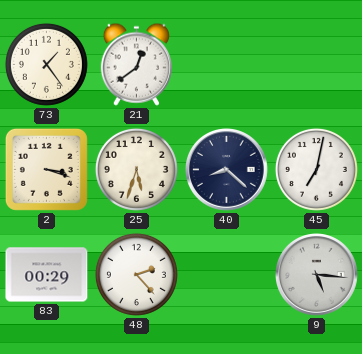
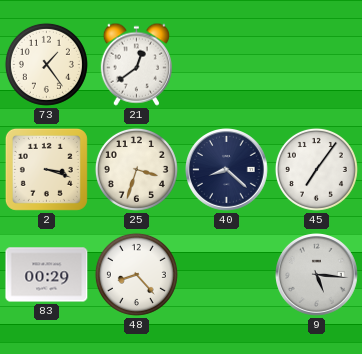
25: 5:33 -> 3:33 (136, 169)
45: 7:02 -> 7:06 (316, 169)
48: 2:23 -> 8:23 (136, 274)
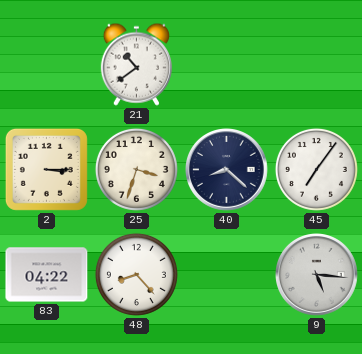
73: 1:24 -> none (46, 64)
21: 12:39 -> 10:39 (136, 64)
2: 3:18 -> 3:15 (46, 169)
83: 00:29 -> 04:22 (47, 275)
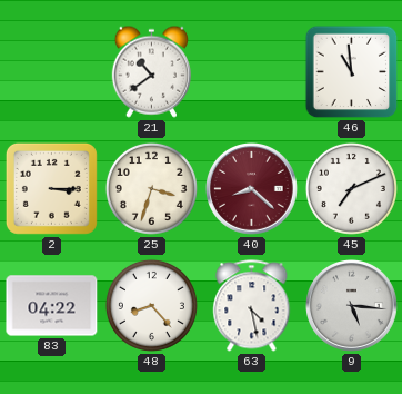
46: none -> 10:59 (352, 72)
40 dial: navy -> burgundy (252, 189)
45: 7:06 -> 7:11 (351, 188)
63: none -> 4:28 (252, 306)
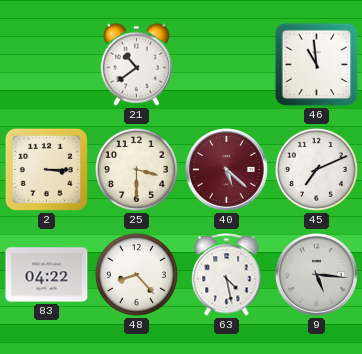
25: 3:33 -> 3:30 (136, 169)
40: 8:22 -> 5:22 (227, 170)
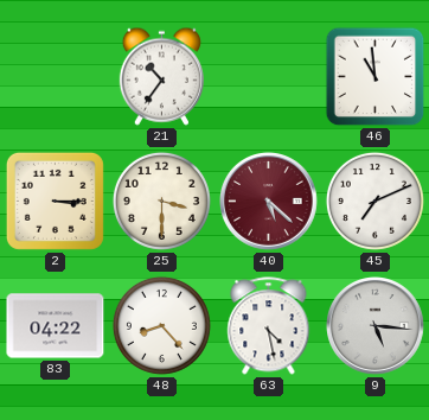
21: 10:39 -> 10:36 (161, 76)
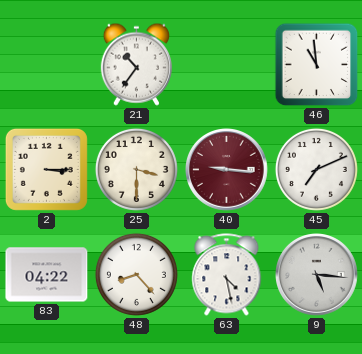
40: 5:22 -> 9:16 (227, 170)
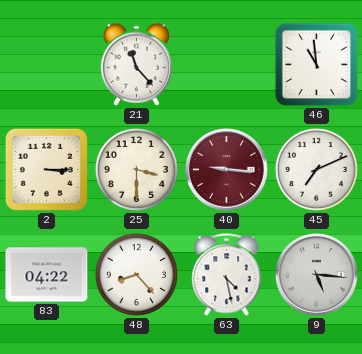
21: 10:36 -> 11:23 (136, 64)
